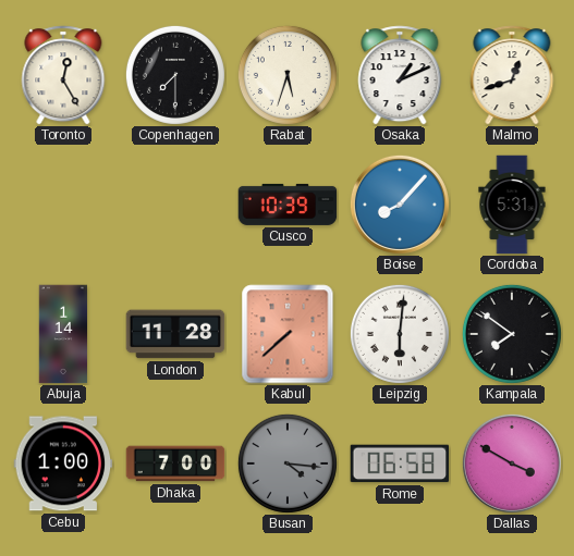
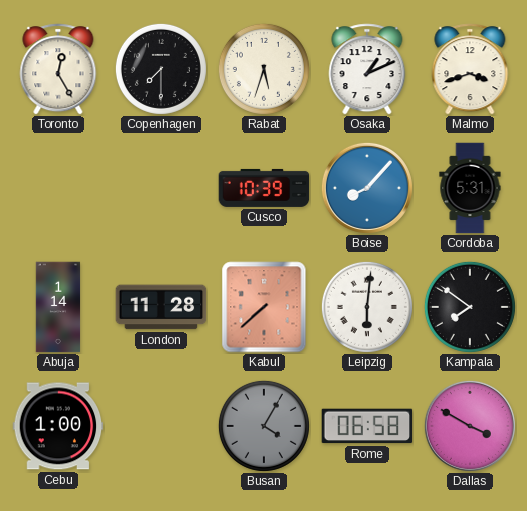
Malmo: 12:42 -> 3:42 (470, 69)
Dhaka: 7:00 -> none (175, 464)
Busan: 4:16 -> 4:05 (264, 426)
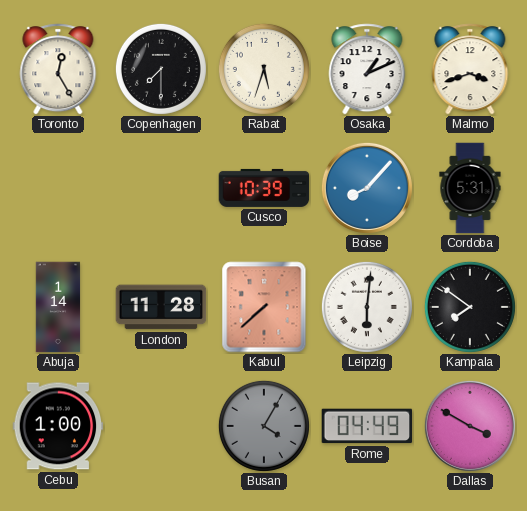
Rome: 06:58 -> 04:49 (367, 426)
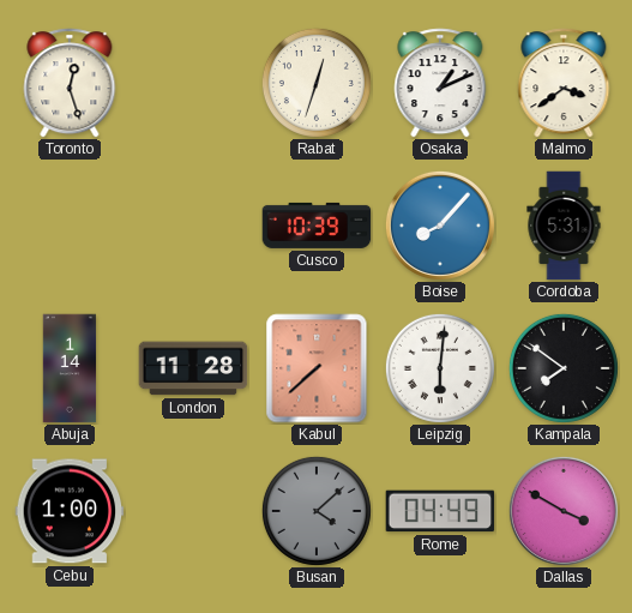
Toronto: 12:25 -> 12:27 (70, 83)
Copenhagen: 7:30 -> none (161, 69)
Rabat: 5:33 -> 12:33 (317, 83)
Malmo: 3:42 -> 3:39 (564, 83)
Busan: 4:05 -> 4:08 (317, 511)
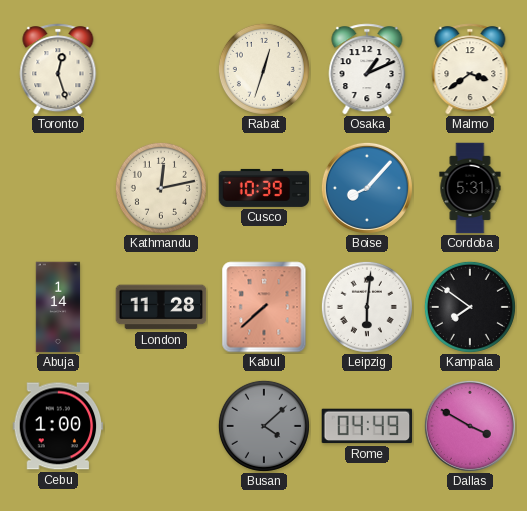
Kathmandu: none -> 12:13 (161, 188)
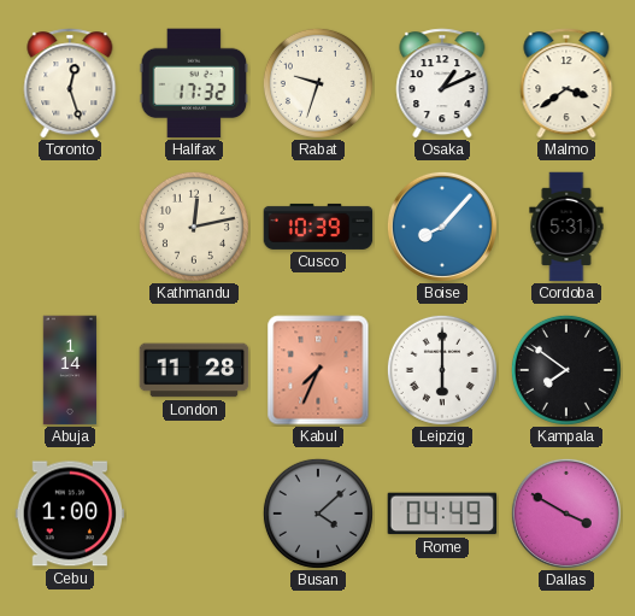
Halifax: none -> 17:32 (194, 83)
Rabat: 12:33 -> 9:33 (318, 83)
Kabul: 7:38 -> 7:34 (318, 370)
Leipzig: 6:01 -> 6:00 (442, 370)
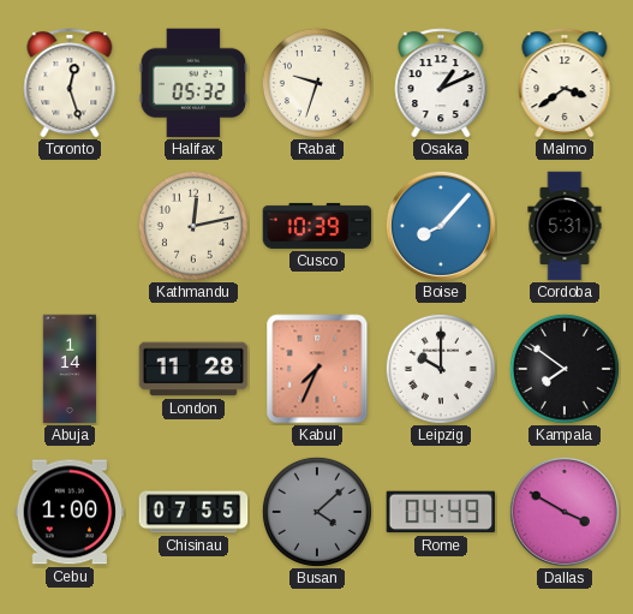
Halifax: 17:32 -> 05:32 (193, 83)
Leipzig: 6:00 -> 10:00 (441, 369)
Chisinau: none -> 07:55 (193, 512)
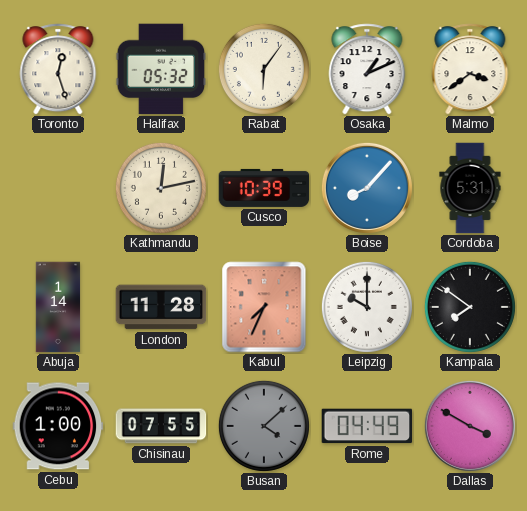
Rabat: 9:33 -> 6:06 (264, 69)
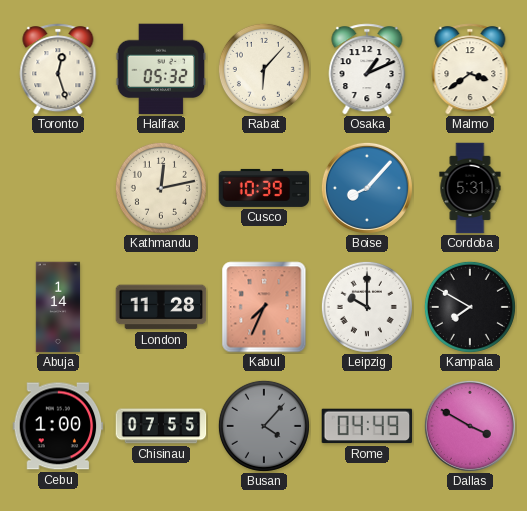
Rabat: 6:06 -> 6:07 (264, 69)
Kampala: 7:51 -> 7:50 (470, 307)
Busan: 4:08 -> 4:07 (264, 426)
